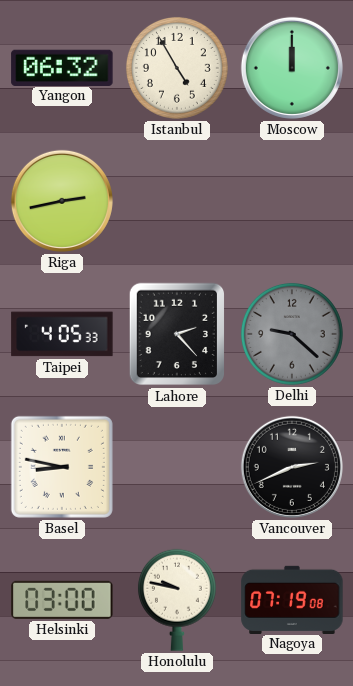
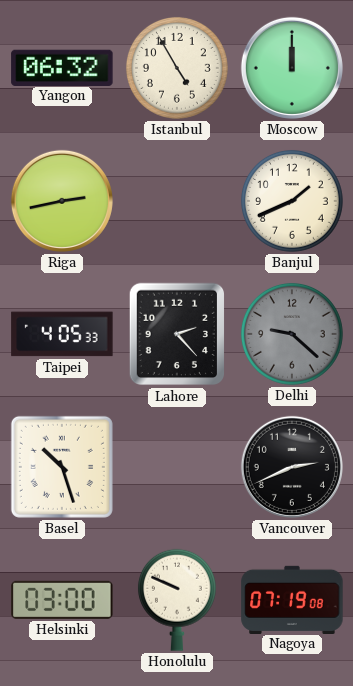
Banjul: none -> 1:41 (292, 201)
Basel: 8:47 -> 10:27 (62, 467)
Honolulu: 9:47 -> 9:49 (177, 600)
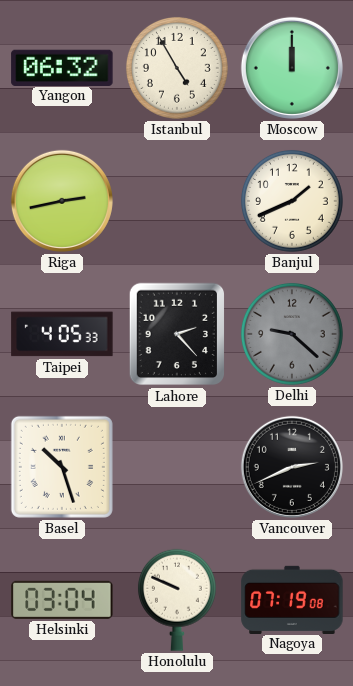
Helsinki: 03:00 -> 03:04 (62, 600)
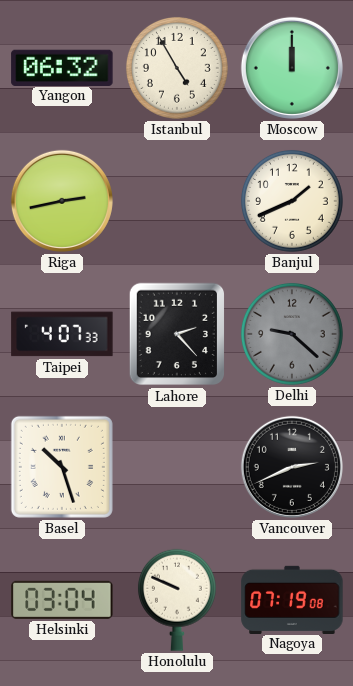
Taipei: 4:05 -> 4:07 (62, 334)
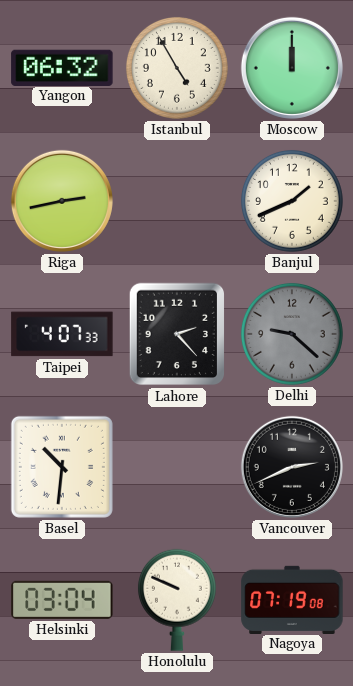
Basel: 10:27 -> 10:31 (62, 467)
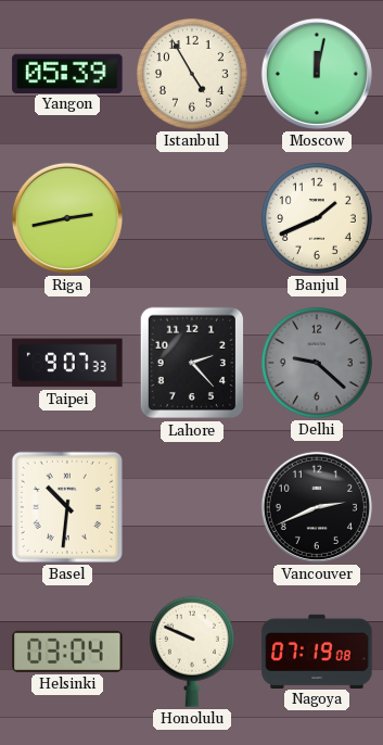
Yangon: 06:32 -> 05:39 (67, 73)
Moscow: 12:00 -> 12:02 (317, 74)
Taipei: 4:07 -> 9:07 (67, 363)
